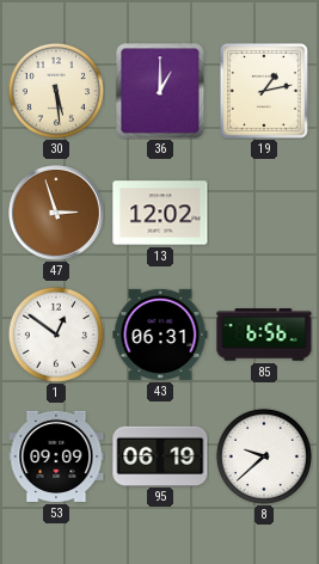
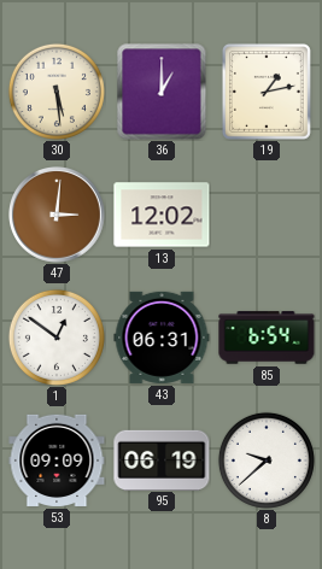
47: 2:57 -> 3:01 (58, 216)
85: 6:56 -> 6:54 (267, 338)
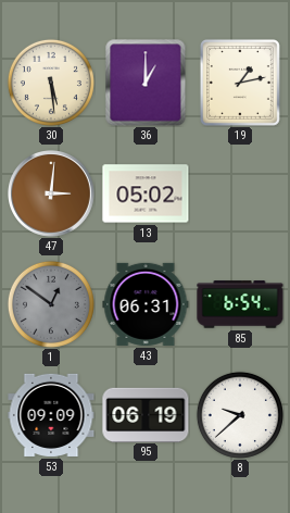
13: 12:02 -> 05:02 (146, 193)
1 dial: white -> grey (51, 304)
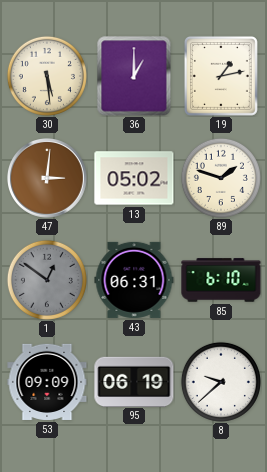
89: none -> 1:48 (221, 178)
85: 6:54 -> 6:10 (221, 280)
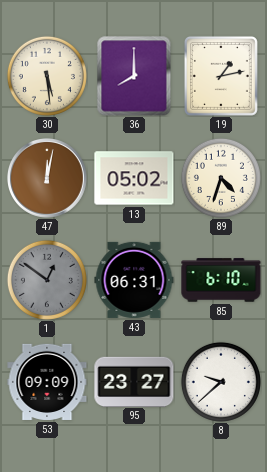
36: 1:00 -> 8:00 (134, 76)
47: 3:01 -> 12:02 (48, 179)
89: 1:48 -> 4:33 (221, 178)
95: 06:19 -> 23:27 (134, 381)
